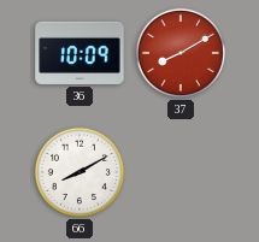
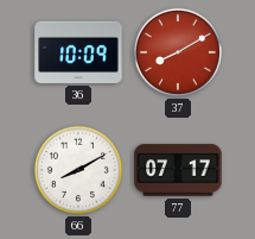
77: none -> 07:17 (178, 170)
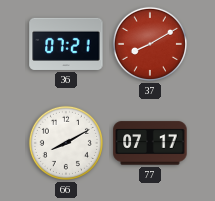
36: 10:09 -> 07:21 (66, 44)
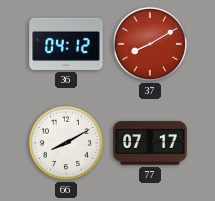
36: 07:21 -> 04:12 (66, 44)
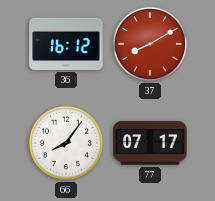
36: 04:12 -> 16:12 (66, 44)
66: 8:10 -> 8:06 (66, 143)
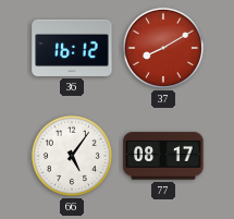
66: 8:06 -> 5:06 (72, 156)
77: 07:17 -> 08:17 (163, 156)
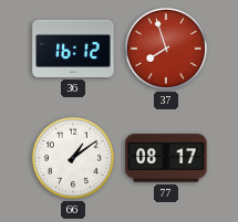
37: 8:10 -> 7:57 (166, 49)
66: 5:06 -> 1:09 (73, 158)
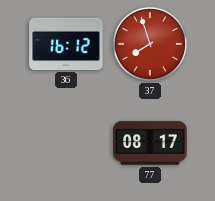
66: 1:09 -> none (73, 158)
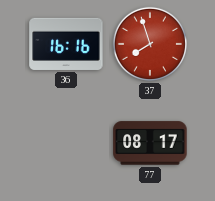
36: 16:12 -> 16:16 (66, 44)
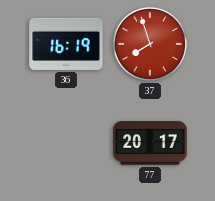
36: 16:16 -> 16:19 (66, 44)
77: 08:17 -> 20:17 (150, 143)
